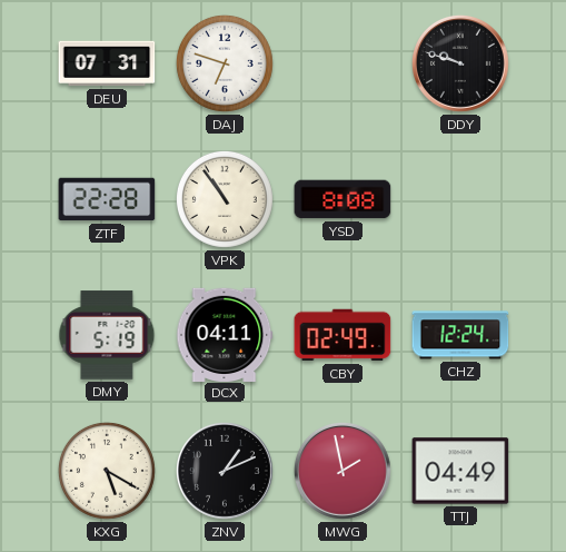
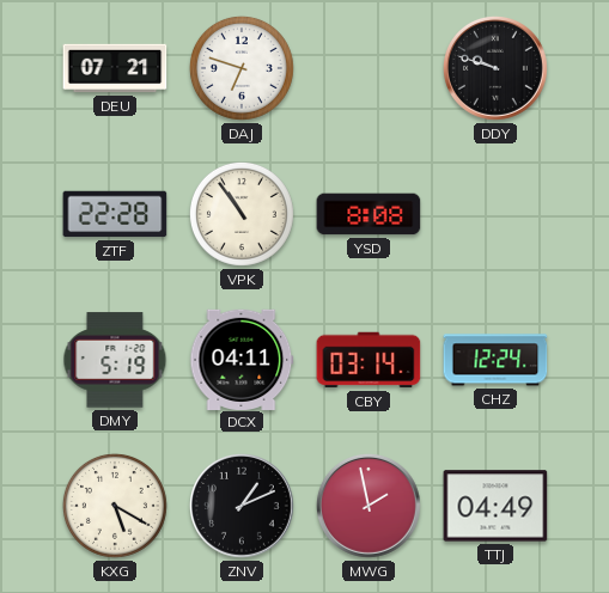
DEU: 07:31 -> 07:21 (115, 68)
CBY: 02:49 -> 03:14 (369, 360)
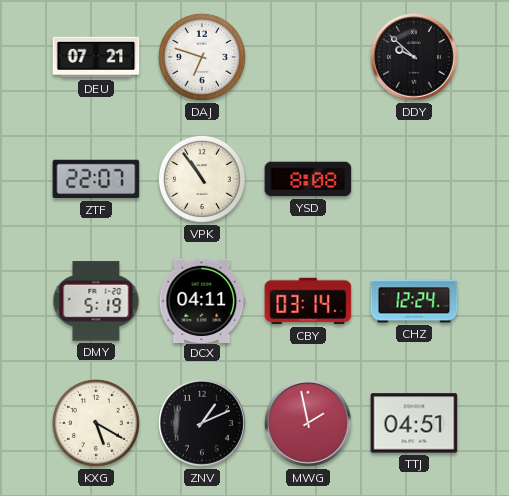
DDY: 9:48 -> 9:52 (414, 57)
ZTF: 22:28 -> 22:07 (96, 179)
TTJ: 04:49 -> 04:51 (414, 423)
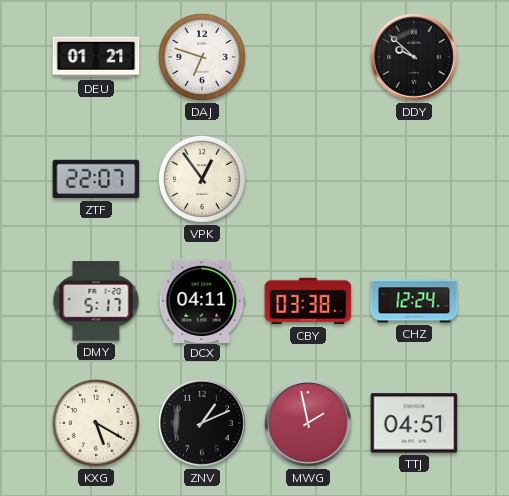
DEU: 07:21 -> 01:21 (96, 57)
VPK: 10:54 -> 12:54 (202, 179)
YSD: 8:08 -> none (308, 179)
DMY: 5:19 -> 5:17 (96, 301)
CBY: 03:14 -> 03:38 (308, 301)
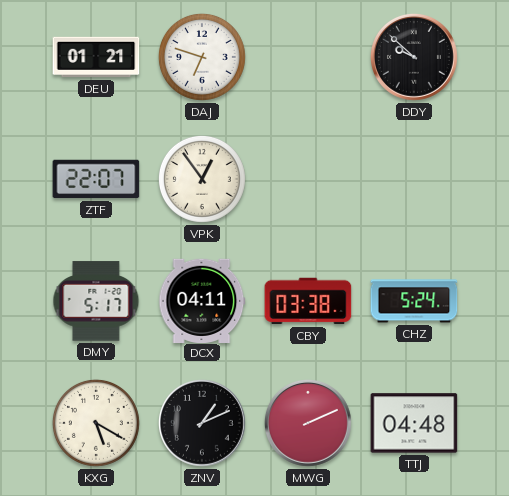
CHZ: 12:24 -> 5:24 (414, 301)
MWG: 1:58 -> 2:11 (308, 423)
TTJ: 04:51 -> 04:48 (414, 423)
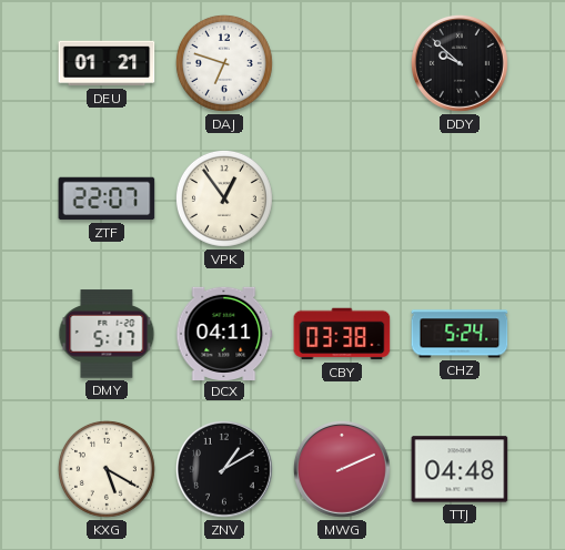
ZNV: 1:11 -> 1:10 (224, 469)
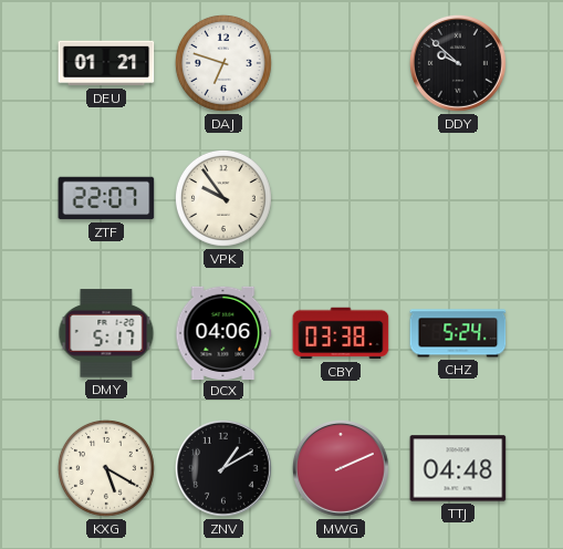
VPK: 12:54 -> 9:54 (223, 198)
DCX: 04:11 -> 04:06 (223, 332)
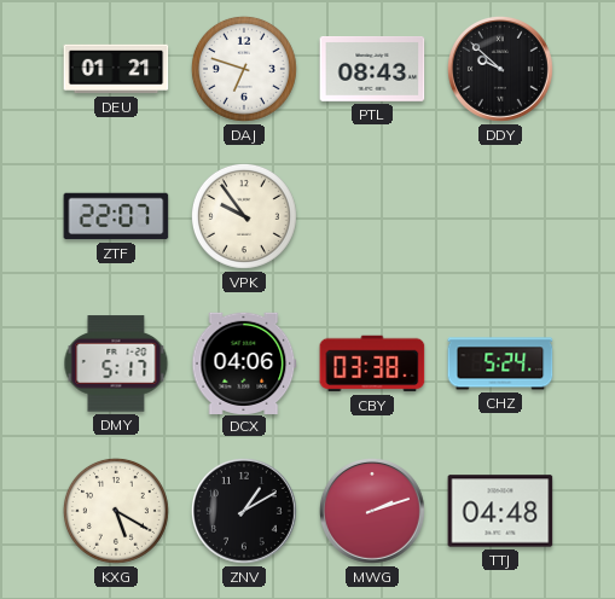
PTL: none -> 08:43 (372, 70)
MWG: 2:11 -> 2:12 (372, 511)
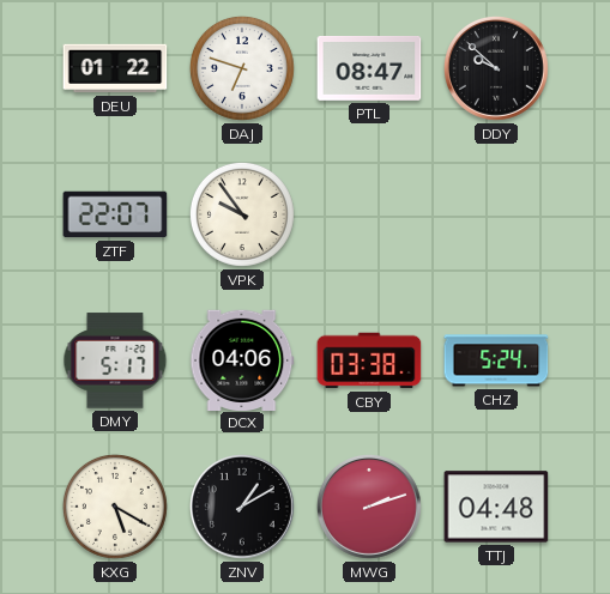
DEU: 01:21 -> 01:22 (115, 68)
PTL: 08:43 -> 08:47 (369, 69)
